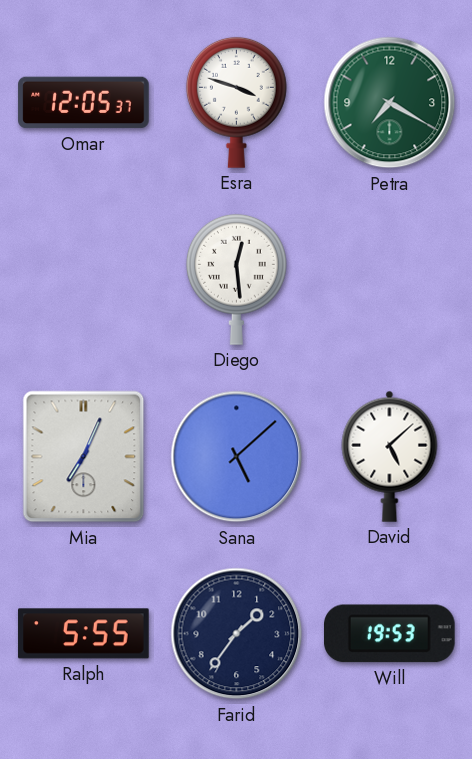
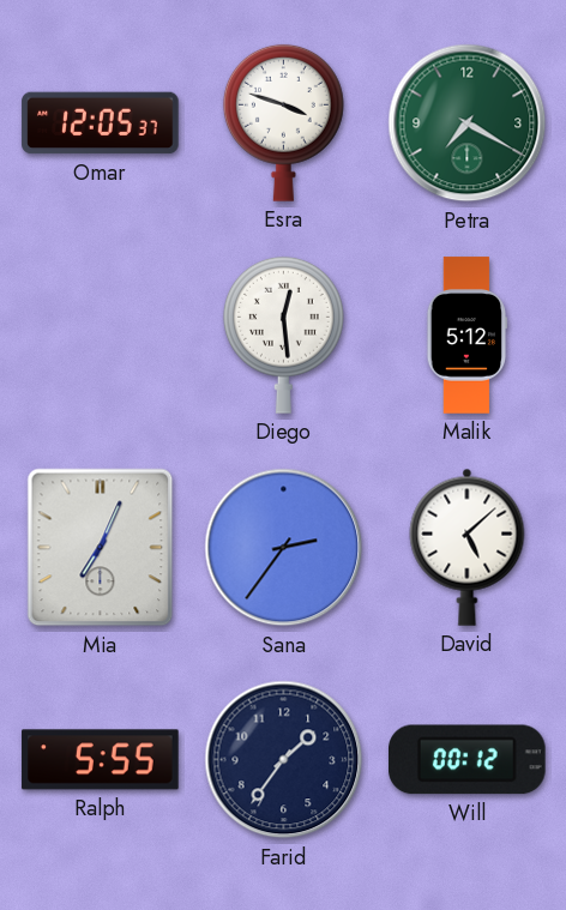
Malik: none -> 5:12 (468, 336)
Sana: 5:08 -> 2:36 (284, 548)
Will: 19:53 -> 00:12 (468, 760)
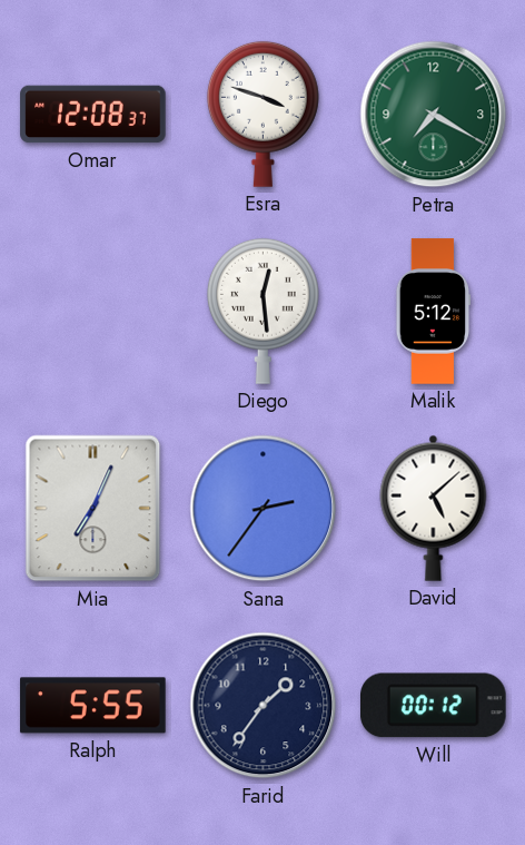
Omar: 12:05 -> 12:08 (93, 115)
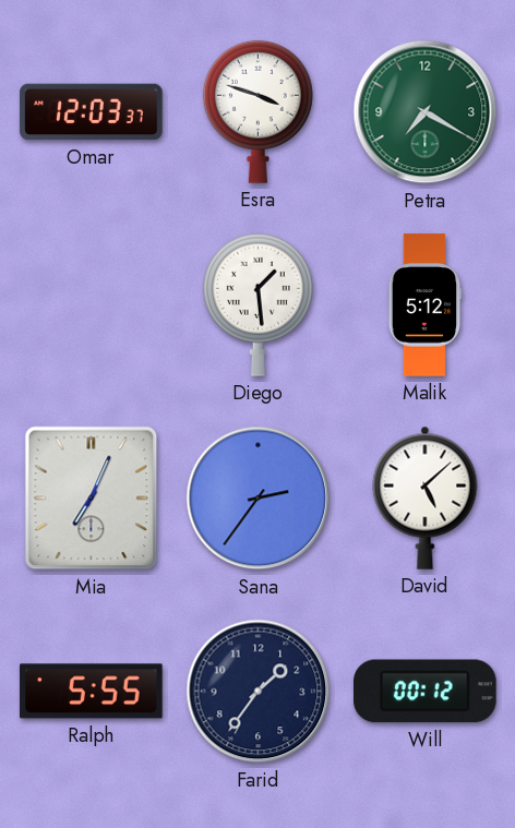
Omar: 12:08 -> 12:03 (92, 112)
Diego: 12:29 -> 1:29 (257, 304)
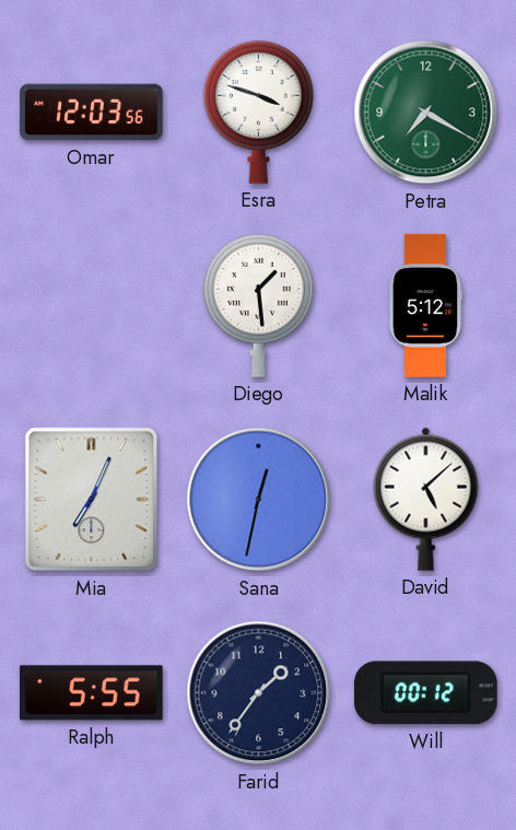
Omar: 12:03:37 -> 12:03:56 (92, 113)
Sana: 2:36 -> 12:32 (259, 500)
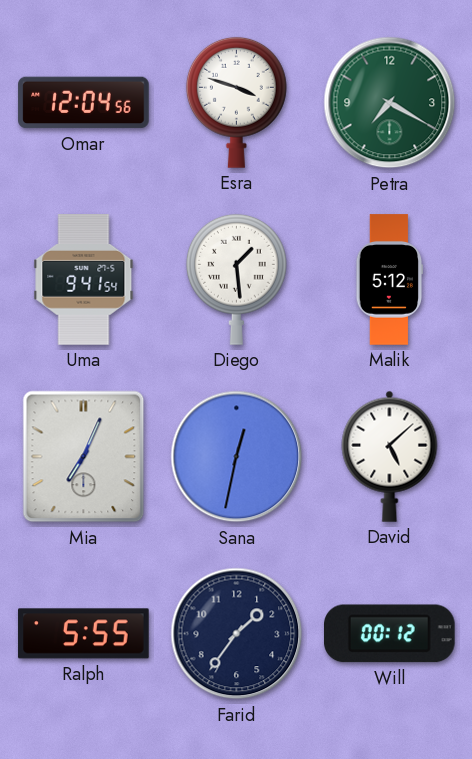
Omar: 12:03 -> 12:04 (84, 103)
Uma: none -> 9:41 (84, 280)
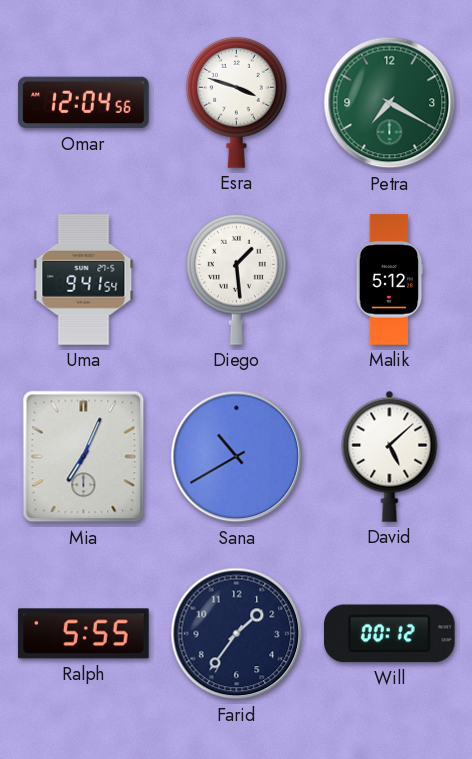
Sana: 12:32 -> 10:40 (237, 457)
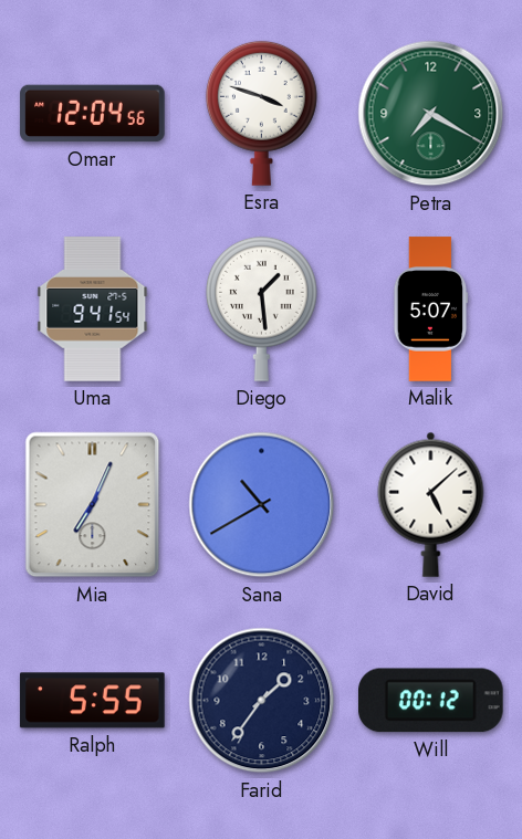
Malik: 5:12 -> 5:07 (431, 310)
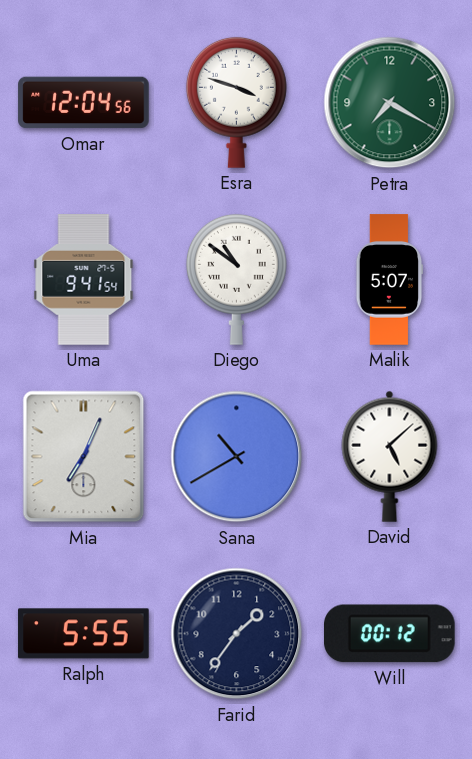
Diego: 1:29 -> 10:51 (236, 279)
